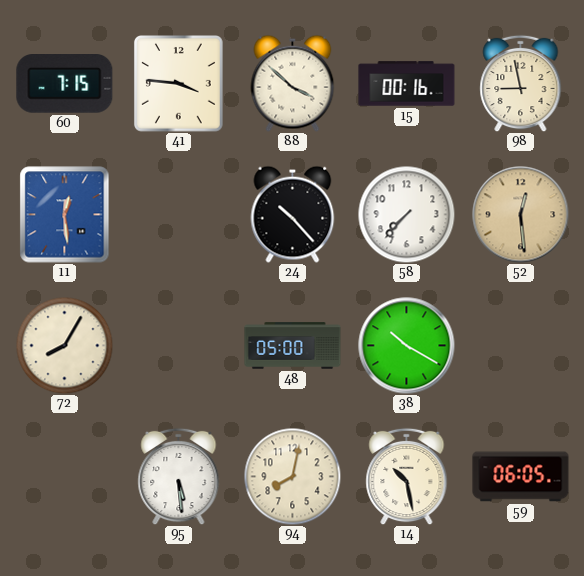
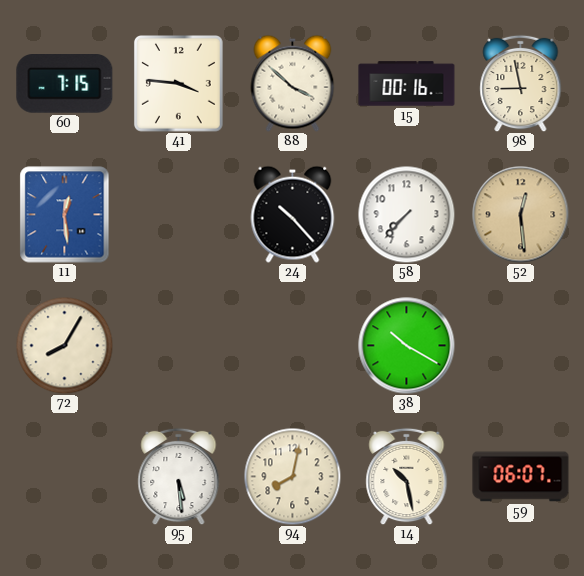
48: 05:00 -> none (293, 346)
59: 06:05 -> 06:07 (521, 477)
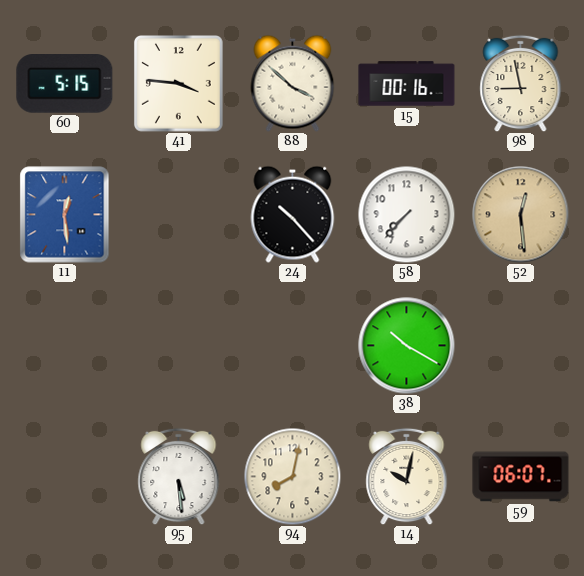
60: 7:15 -> 5:15 (65, 84)
72: 8:05 -> none (64, 345)
14: 10:28 -> 10:02 (407, 476)
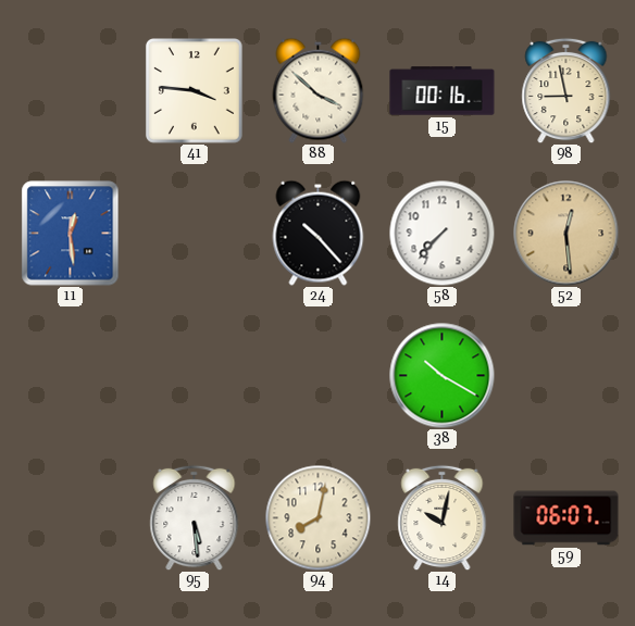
60: 5:15 -> none (65, 84)
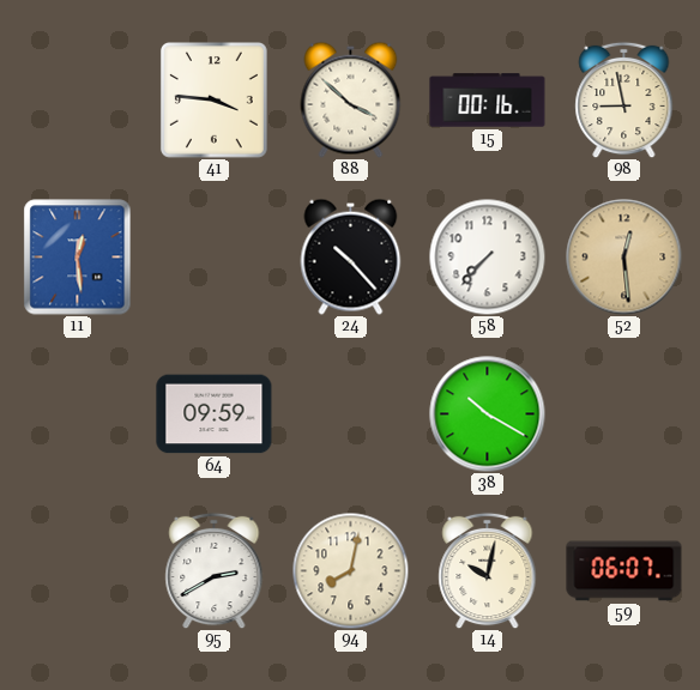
64: none -> 09:59 (215, 414)
95: 5:29 -> 2:40 (215, 570)
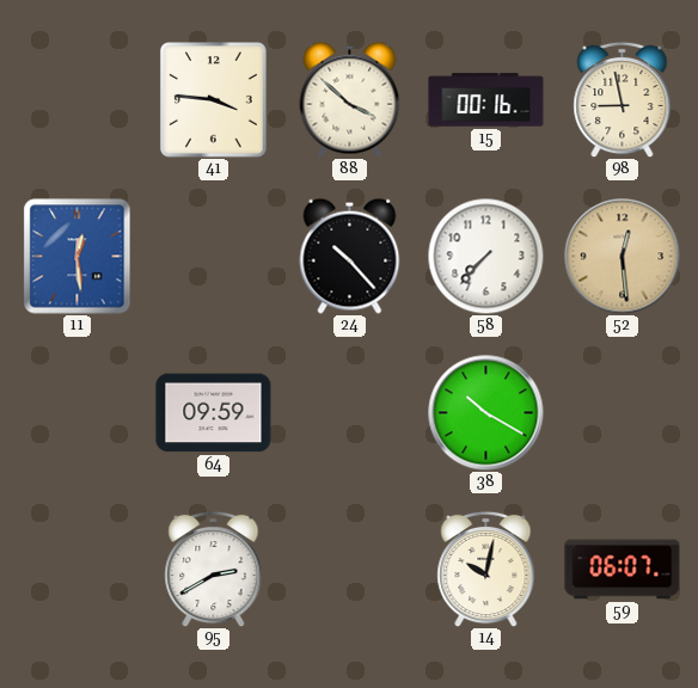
94: 8:02 -> none (350, 570)
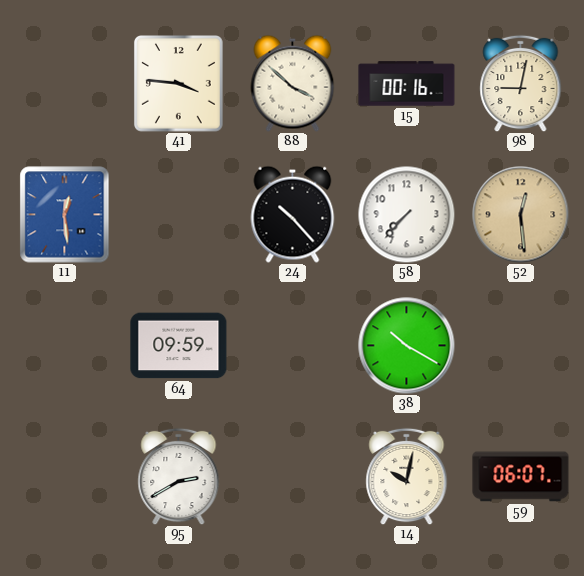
98: 8:58 -> 9:02 (521, 83)
